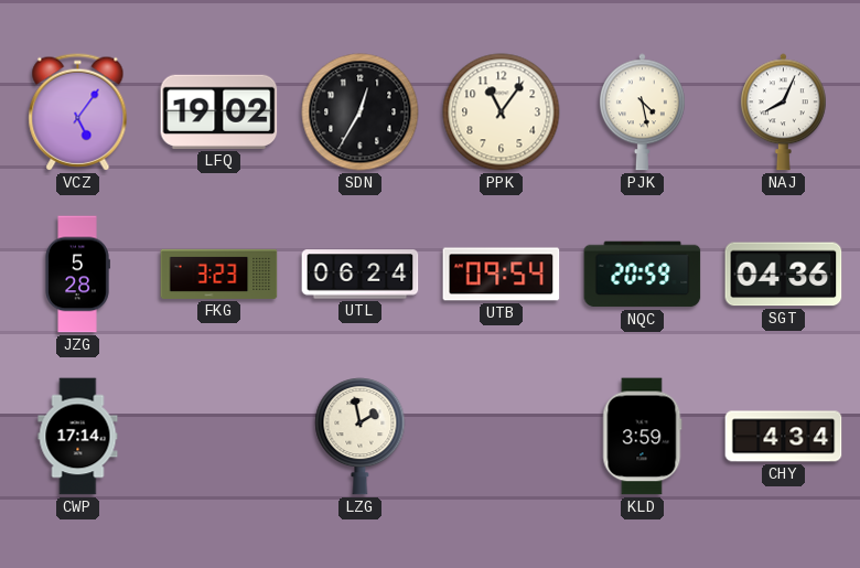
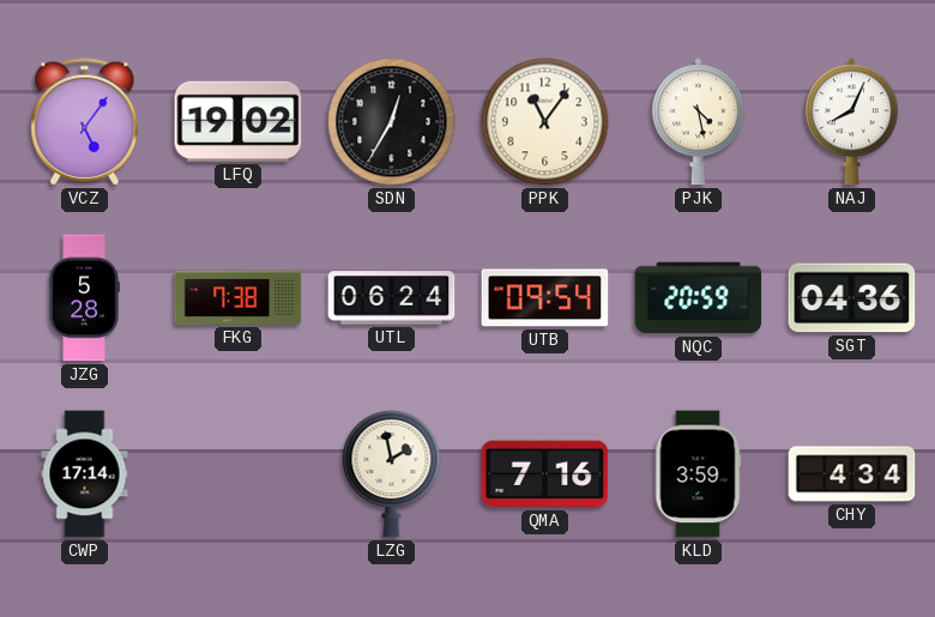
FKG: 3:23 -> 7:38 (239, 297)
QMA: none -> 7:16 (545, 474)
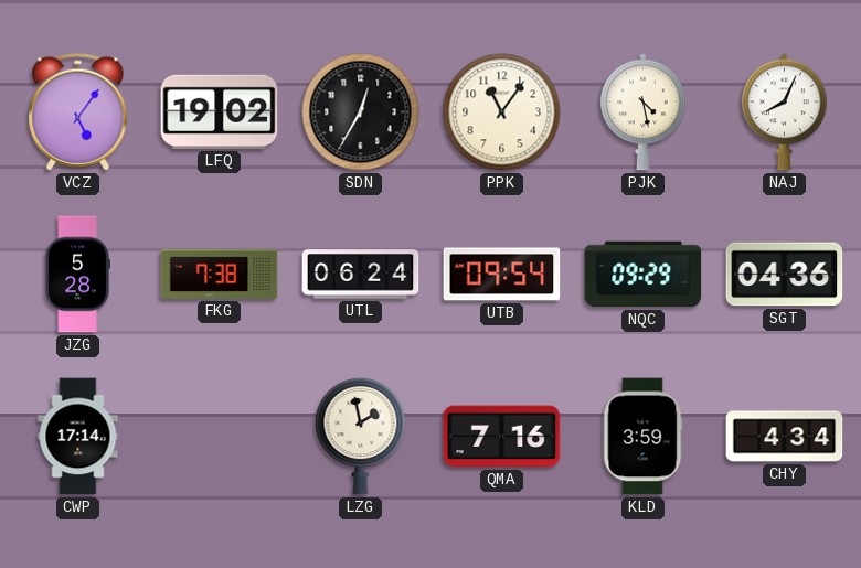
NQC: 20:59 -> 09:29 (644, 275)
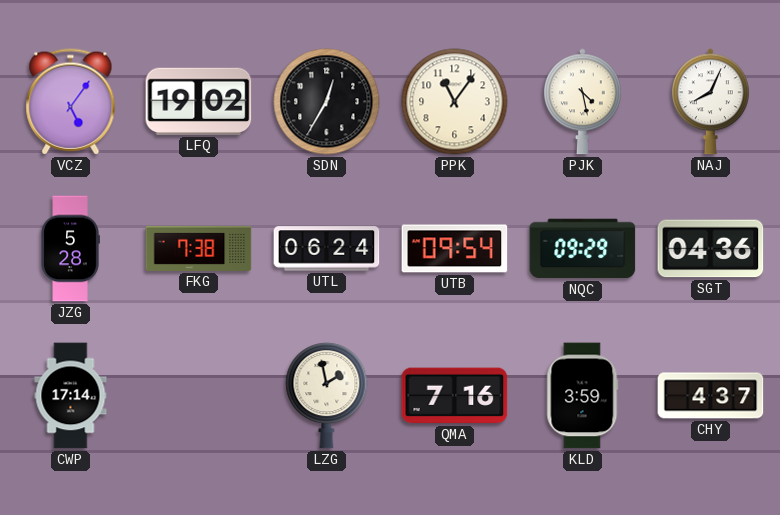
CHY: 4:34 -> 4:37 (711, 396)
